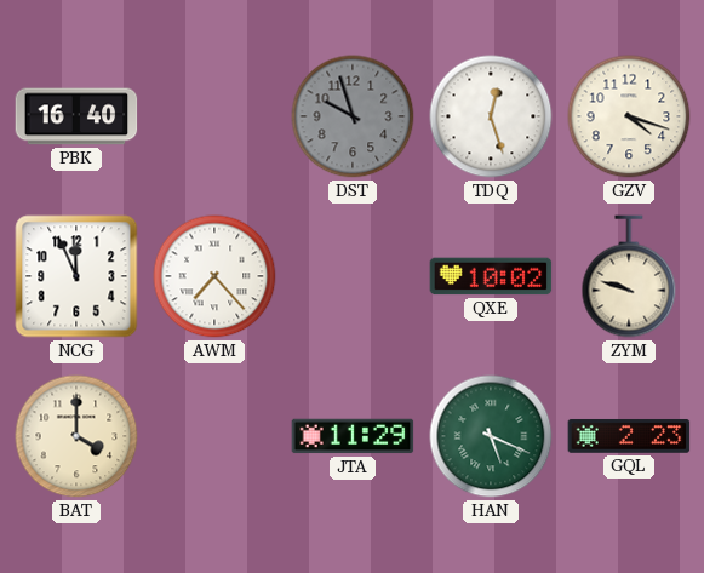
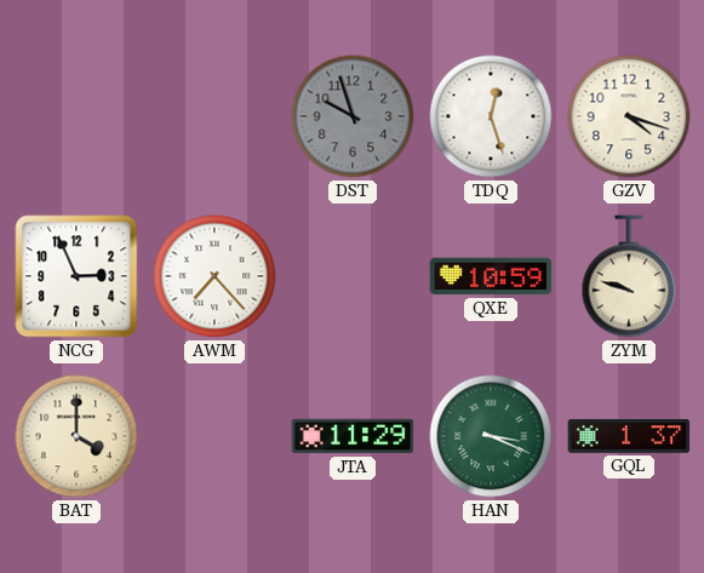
PBK: 16:40 -> none (76, 116)
NCG: 11:56 -> 2:56 (76, 276)
QXE: 10:02 -> 10:59 (491, 276)
HAN: 5:19 -> 3:19 (491, 436)
GQL: 2:23 -> 1:37 (629, 436)
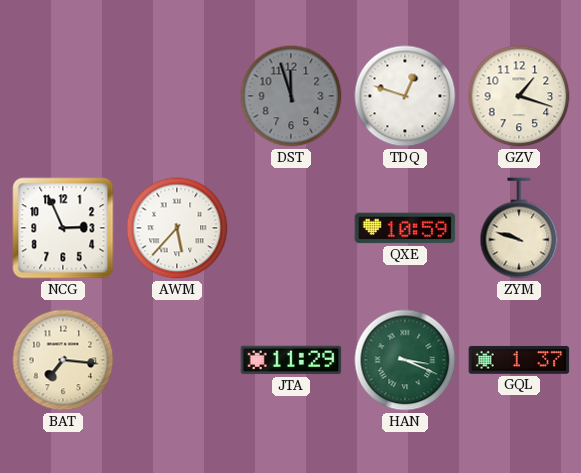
DST: 9:57 -> 11:57 (291, 96)
TDQ: 12:27 -> 12:48 (405, 96)
GZV: 4:18 -> 1:18 (519, 96)
AWM: 7:23 -> 5:37 (177, 228)
BAT: 4:00 -> 7:16 (63, 360)
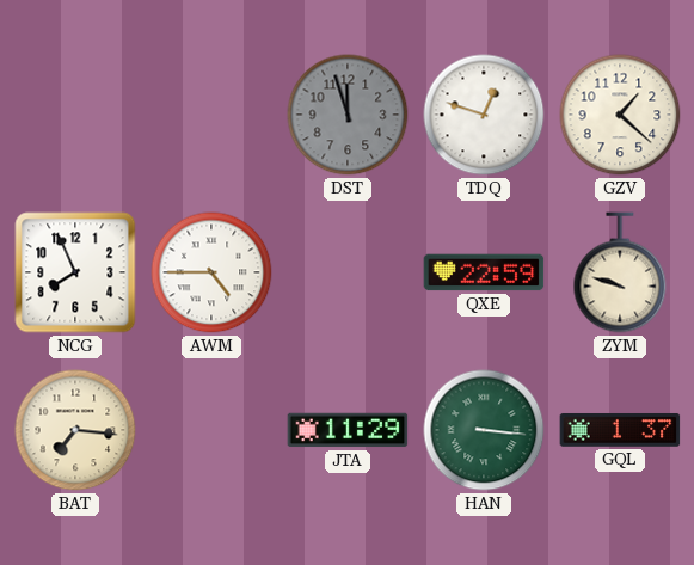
GZV: 1:18 -> 1:22 (620, 115)
NCG: 2:56 -> 7:56 (75, 272)
AWM: 5:37 -> 4:45 (211, 272)
QXE: 10:59 -> 22:59 (484, 272)
HAN: 3:19 -> 3:16 (484, 430)
